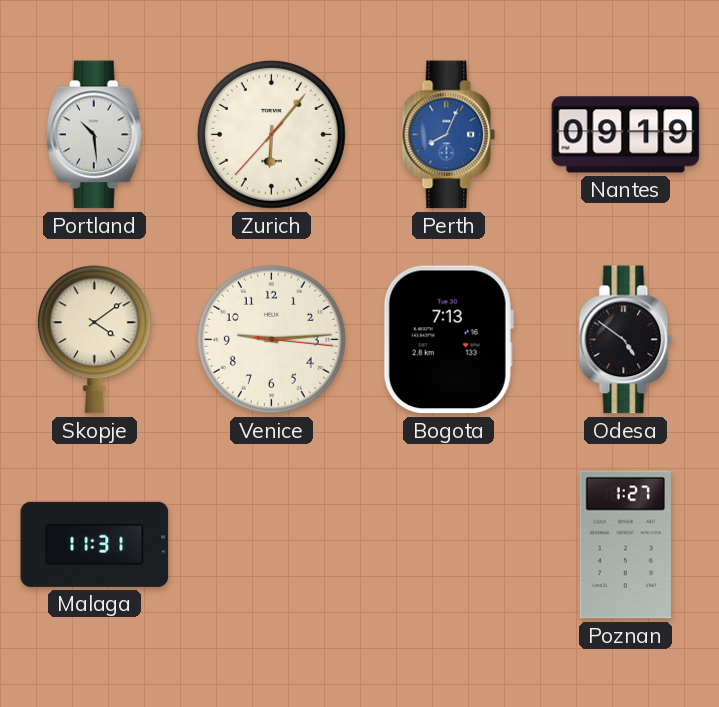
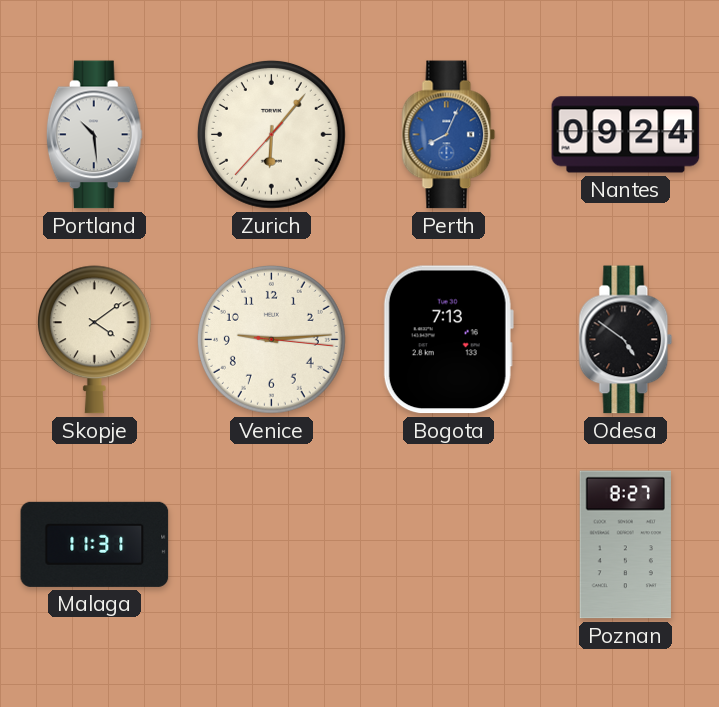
Nantes: 09:19 -> 09:24 (626, 135)
Poznan: 1:27 -> 8:27 (625, 545)
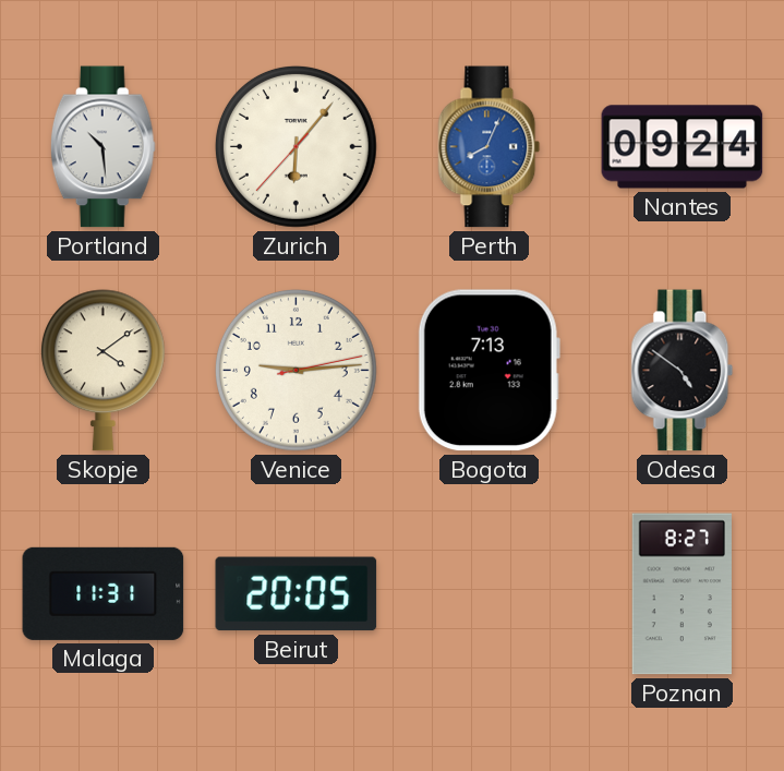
Venice: 9:14:16 -> 9:14:13 (295, 370)
Beirut: none -> 20:05 (297, 594)
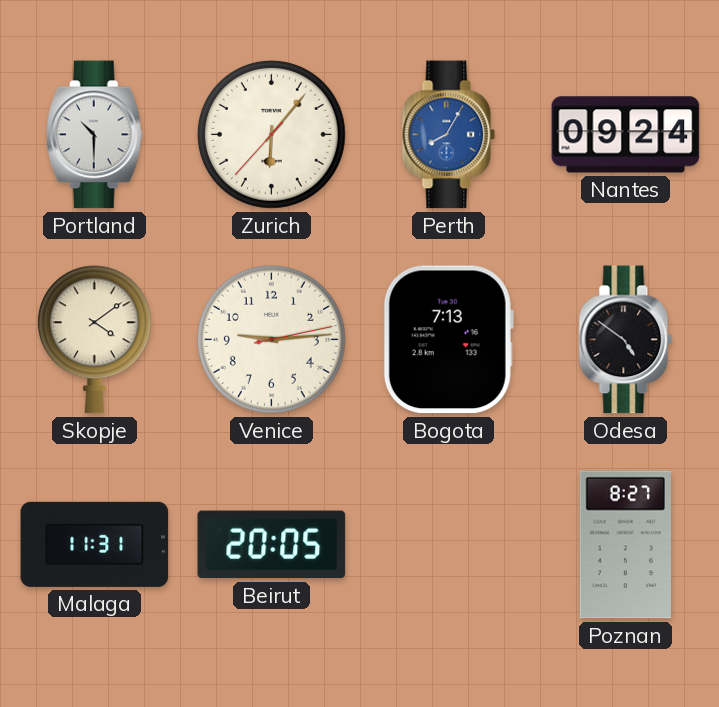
Portland: 10:29 -> 10:30 (94, 135)
Perth: 8:04 -> 8:05 (449, 135)
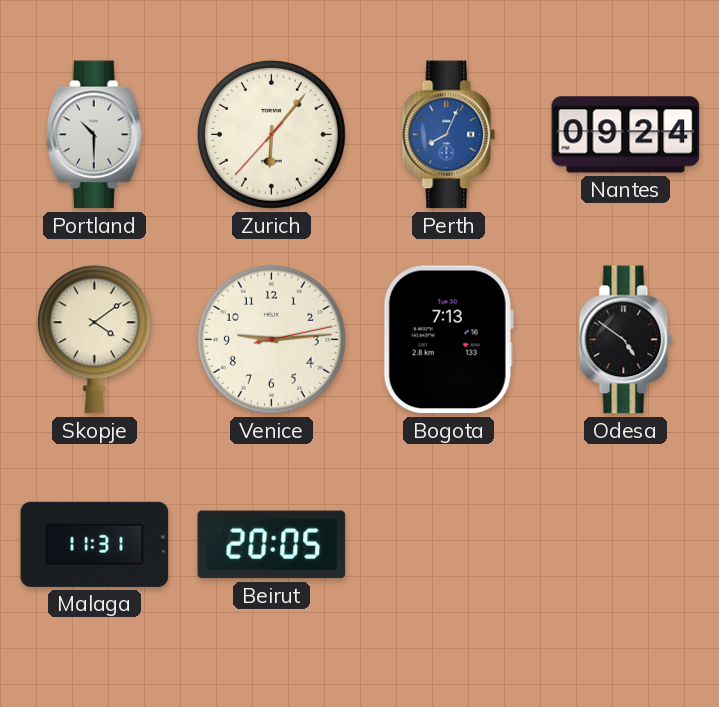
Perth: 8:05 -> 8:04 (449, 135)
Poznan: 8:27 -> none (625, 545)
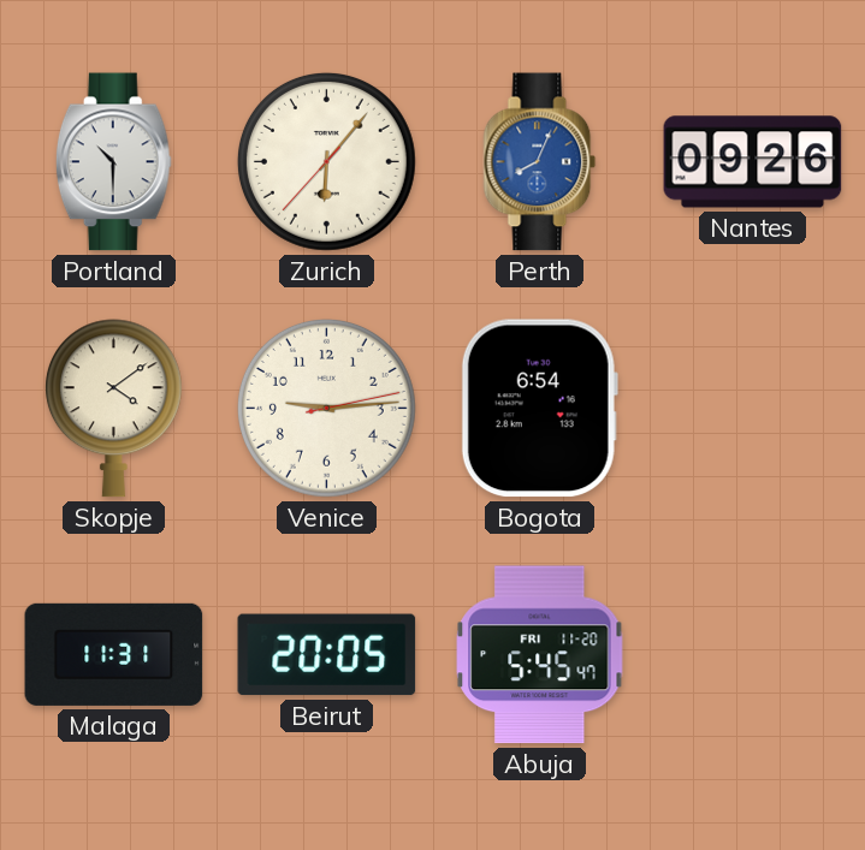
Nantes: 09:24 -> 09:26 (753, 162)
Bogota: 7:13 -> 6:54 (539, 409)
Odesa: 4:51 -> none (626, 340)
Abuja: none -> 5:45 (540, 655)
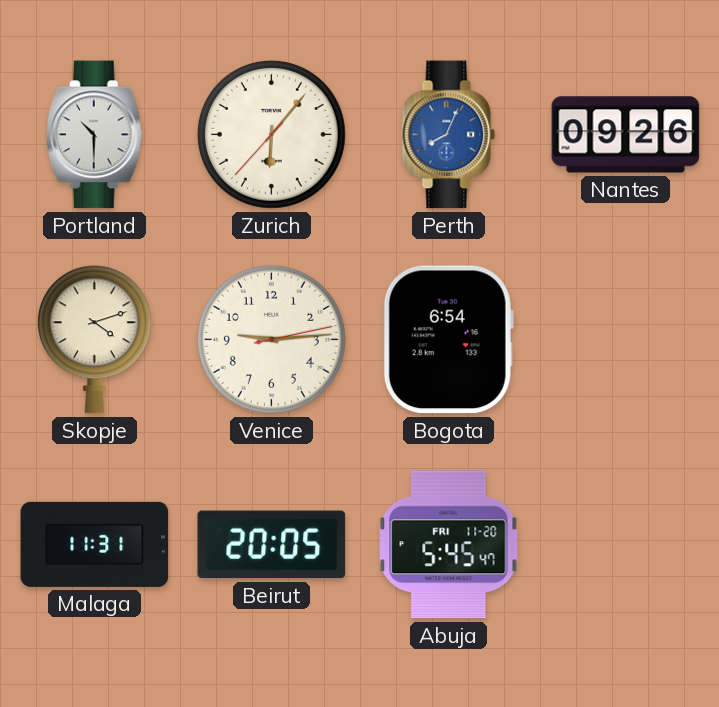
Skopje: 4:09 -> 4:12 (94, 340)
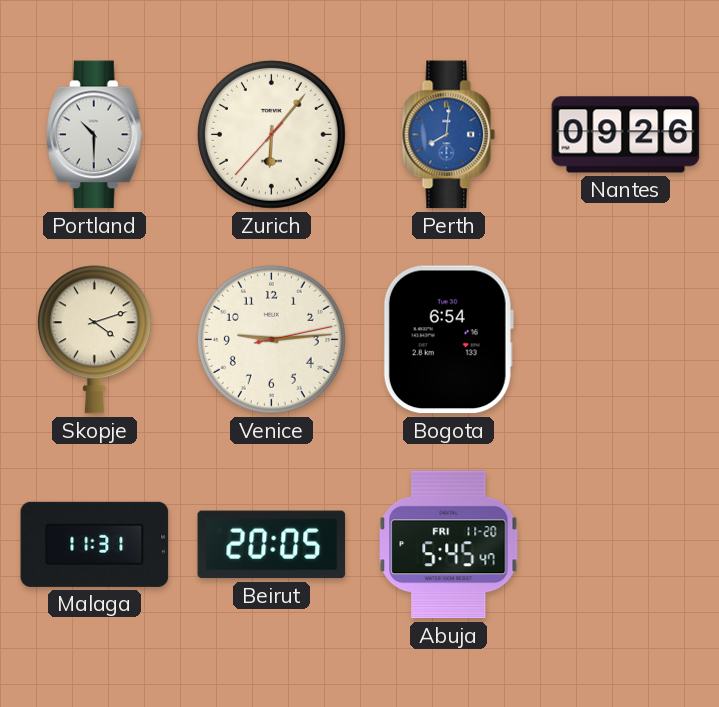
Perth: 8:04 -> 8:01 (449, 135)
